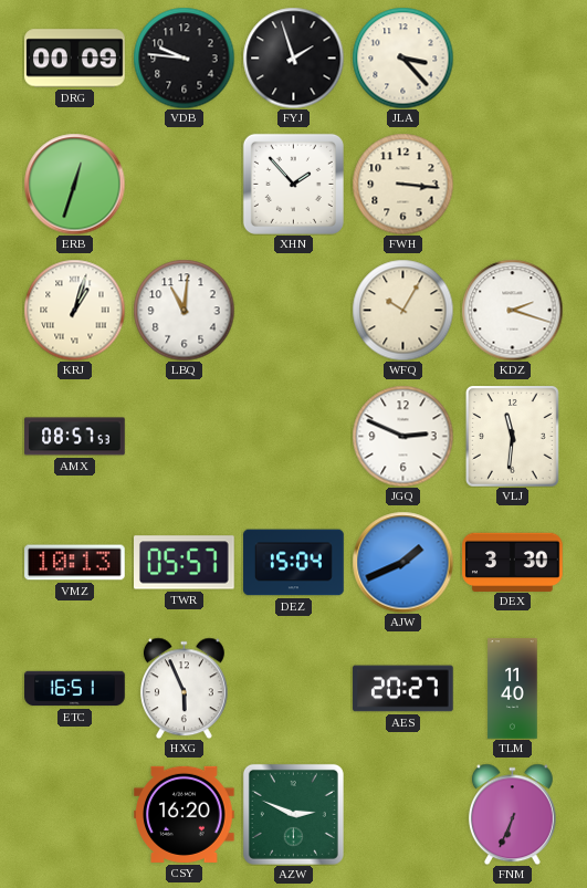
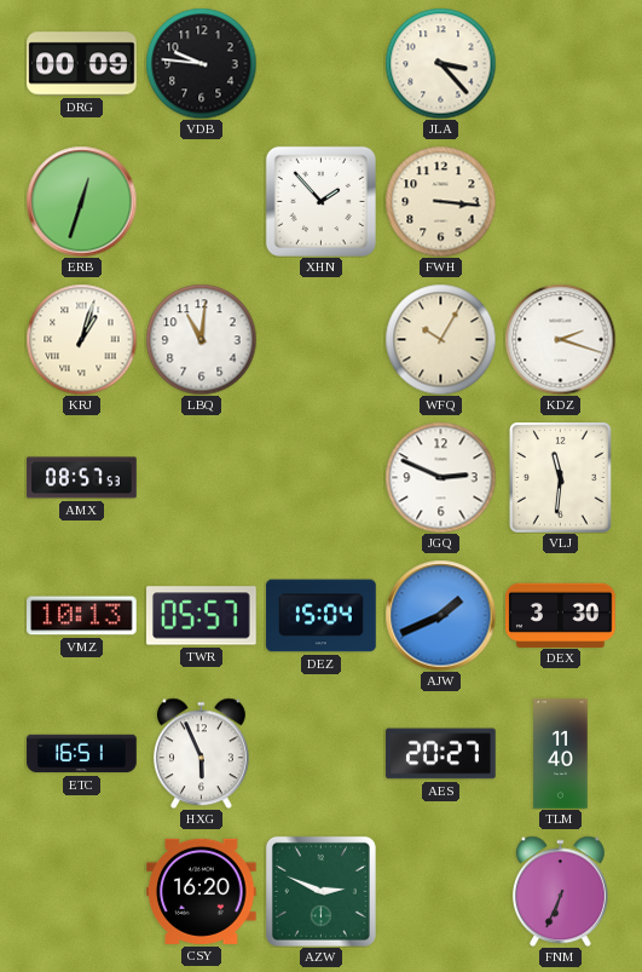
FYJ: 1:57 -> none (293, 58)
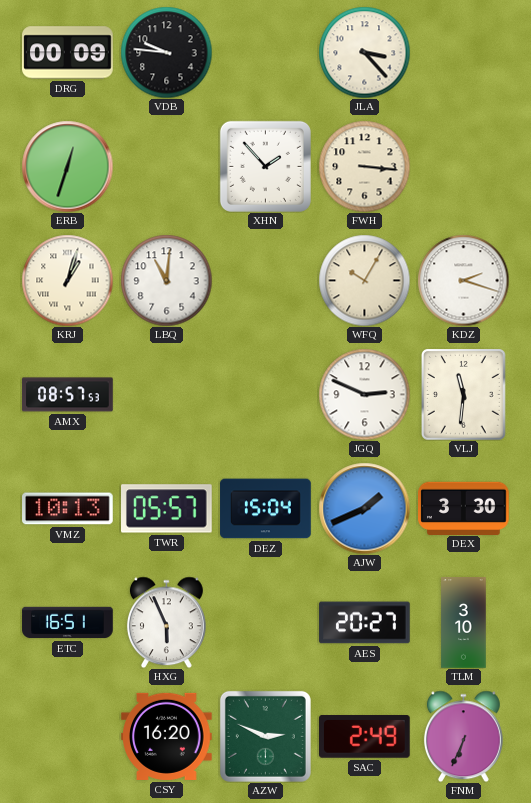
TLM: 11:40 -> 3:10 (464, 623)
SAC: none -> 2:49 (365, 737)
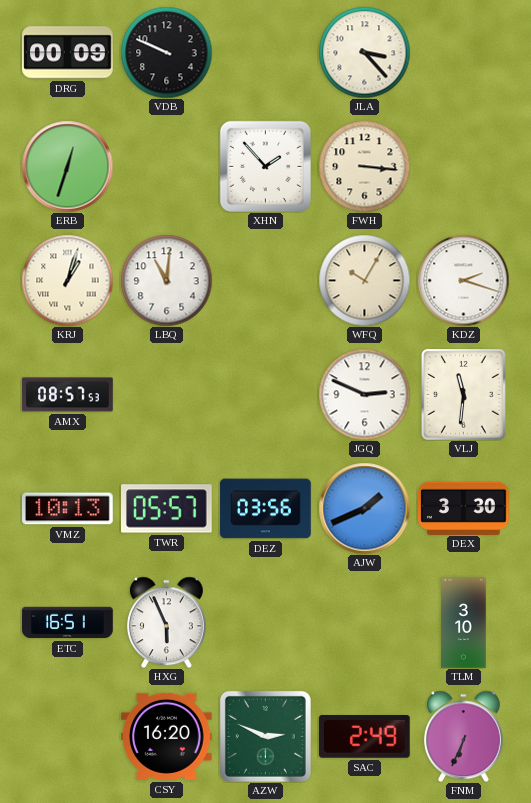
VDB: 9:46 -> 9:49 (166, 52)
DEZ: 15:04 -> 03:56 (266, 509)
AES: 20:27 -> none (365, 623)
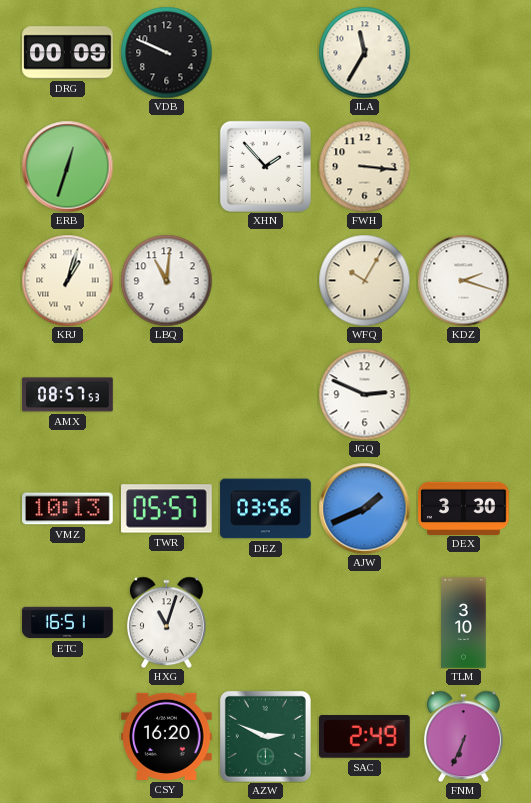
JLA: 3:23 -> 11:35 (364, 52)
VLJ: 11:31 -> none (464, 395)
HXG: 5:56 -> 11:03 (166, 622)
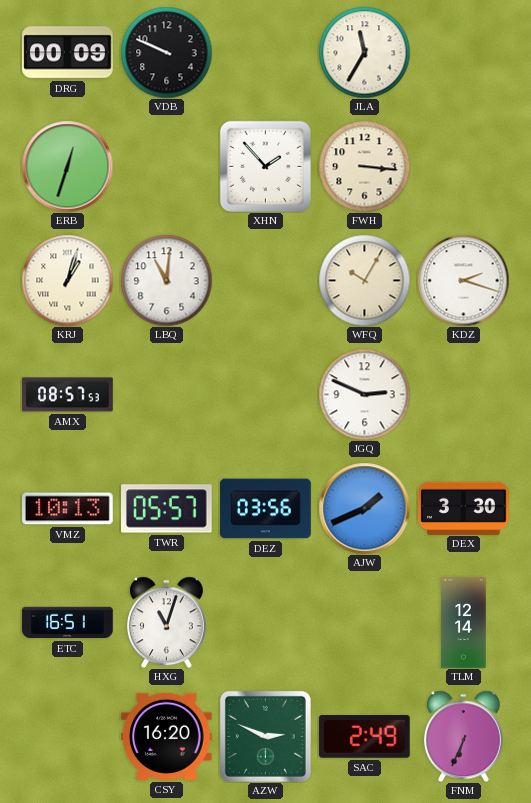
TLM: 3:10 -> 12:14 (464, 623)
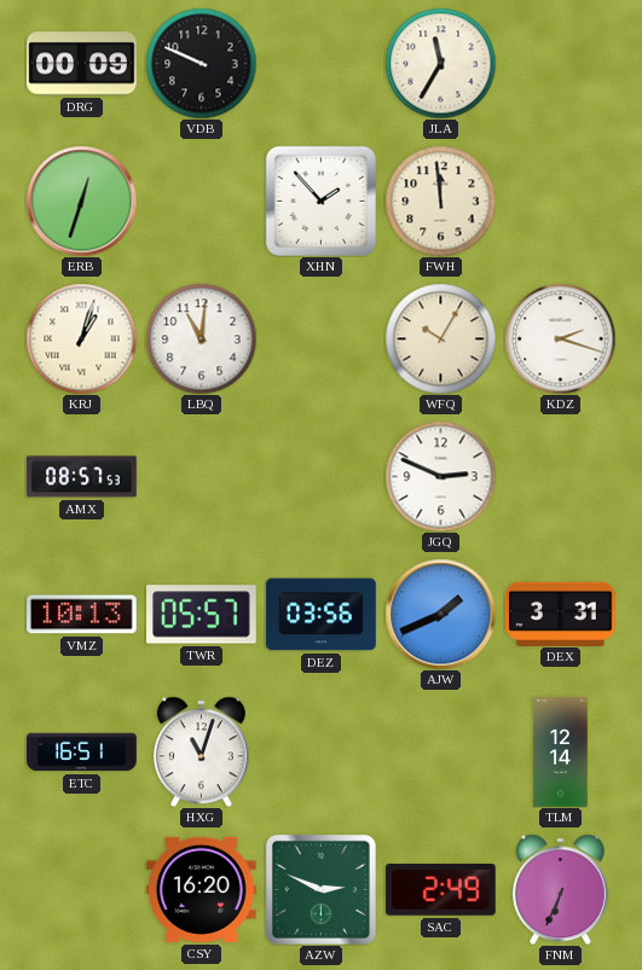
FWH: 3:16 -> 11:59 (440, 201)
DEX: 3:30 -> 3:31 (561, 614)
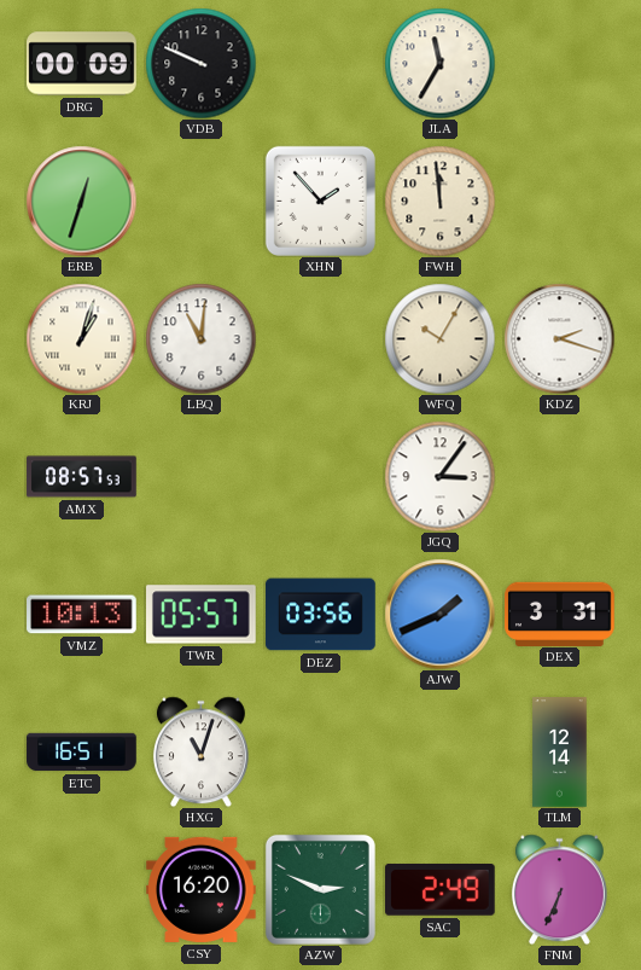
JGQ: 2:49 -> 3:06 (439, 476)
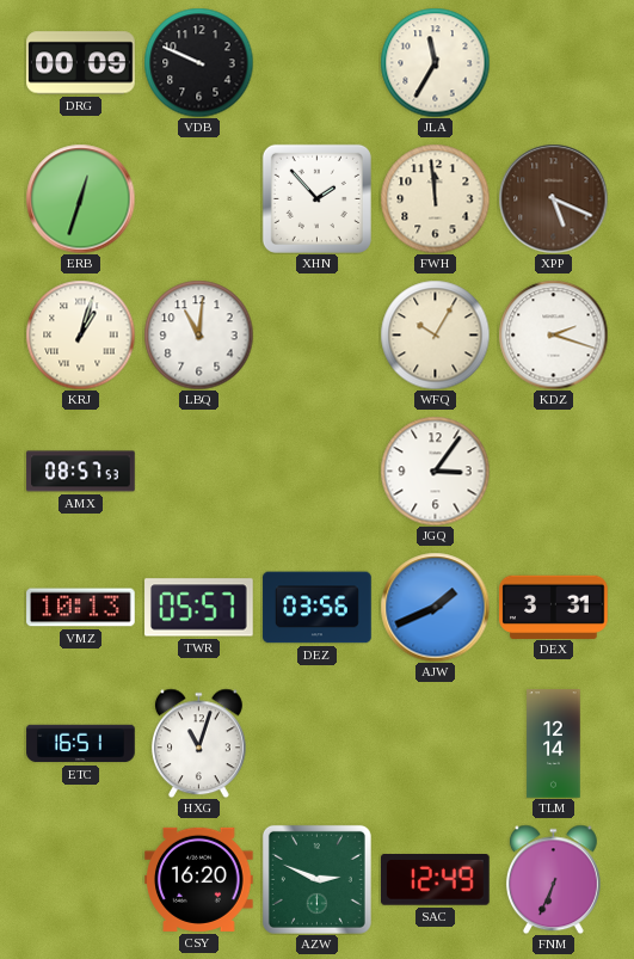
XPP: none -> 5:19 (553, 198)
SAC: 2:49 -> 12:49 (436, 880)
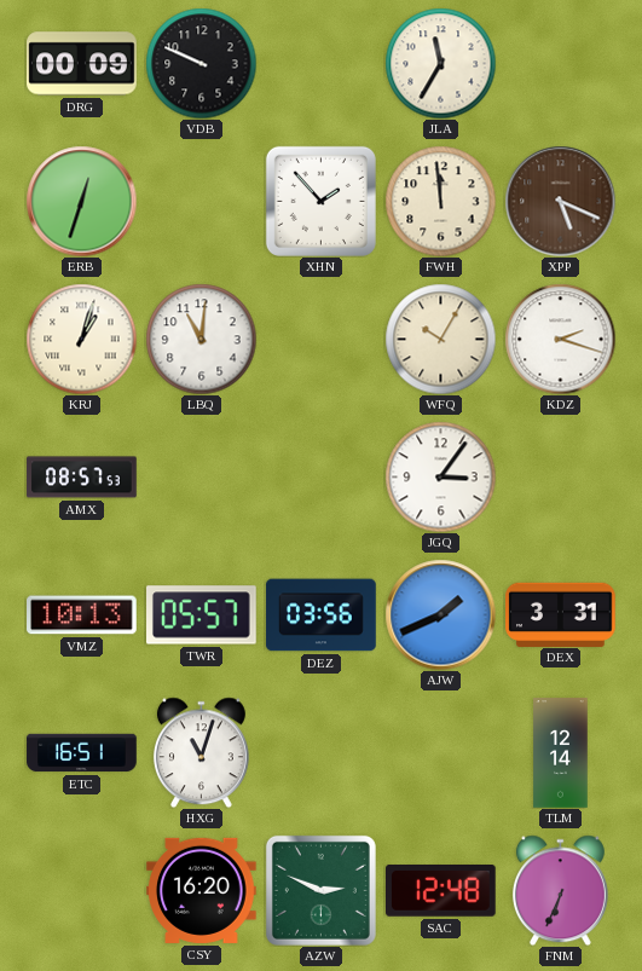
SAC: 12:49 -> 12:48 (441, 891)
